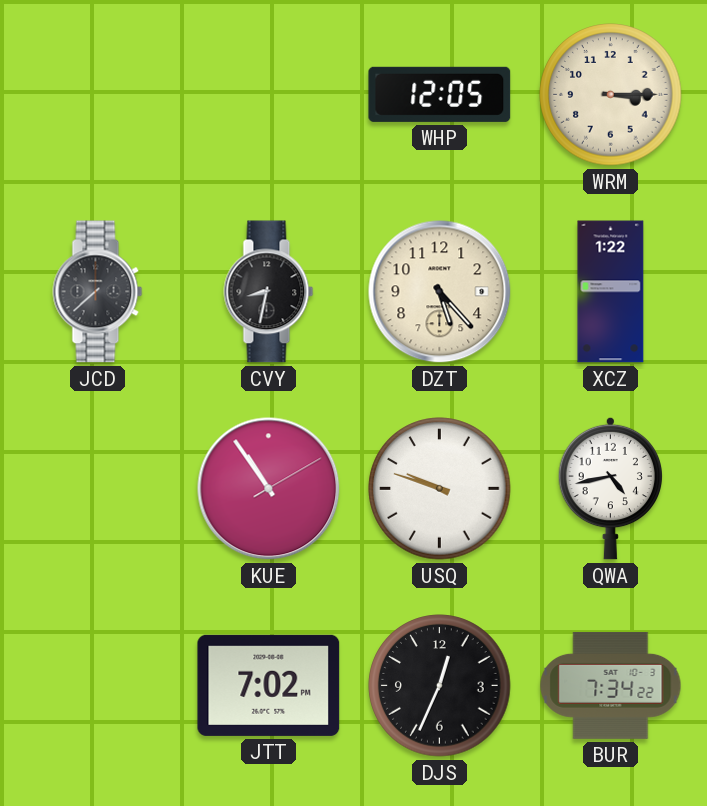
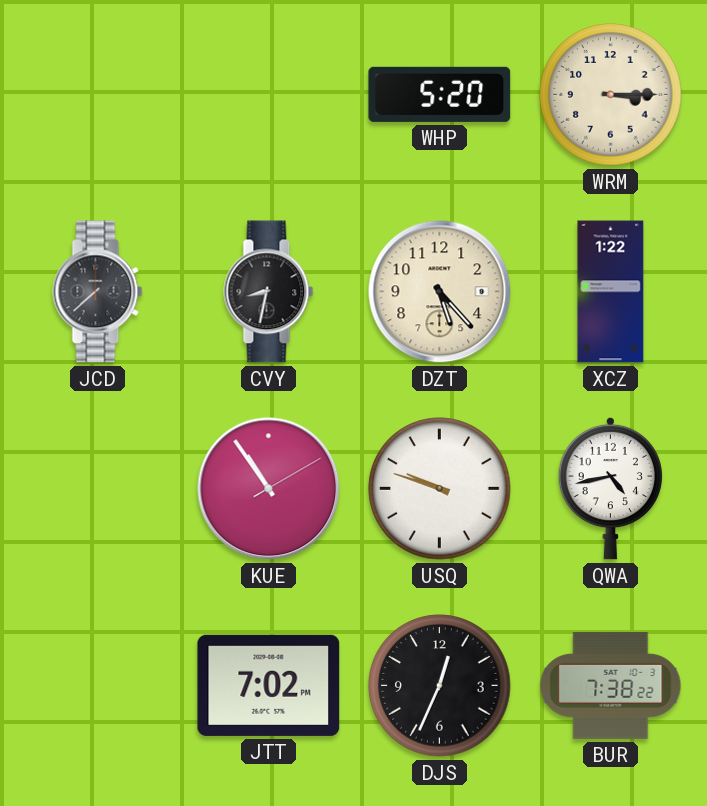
WHP: 12:05 -> 5:20 (440, 94)
BUR: 7:34 -> 7:38 (611, 685)
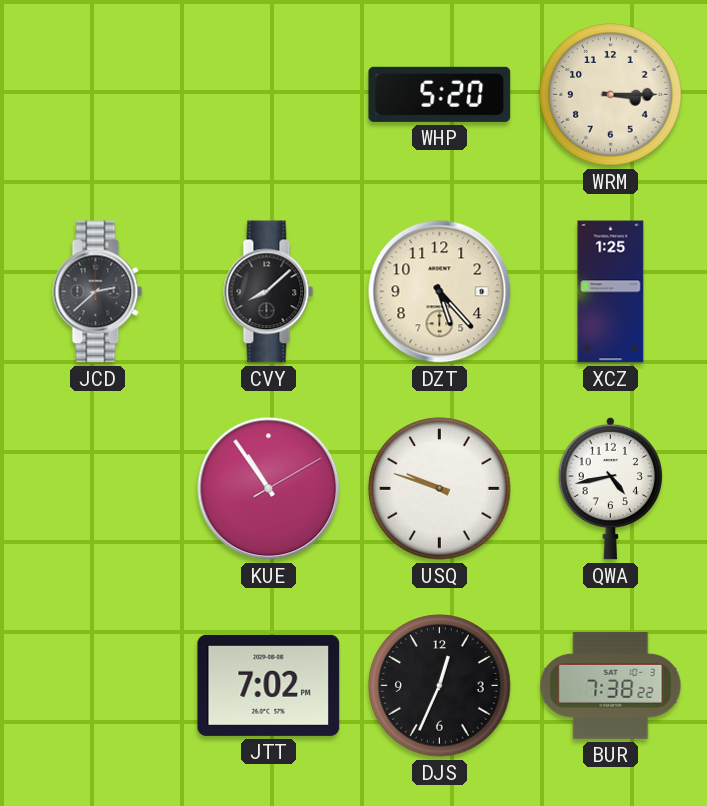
JCD: 7:38 -> 2:38 (98, 292)
CVY: 8:32 -> 8:08 (269, 292)
XCZ: 1:22 -> 1:25 (611, 292)
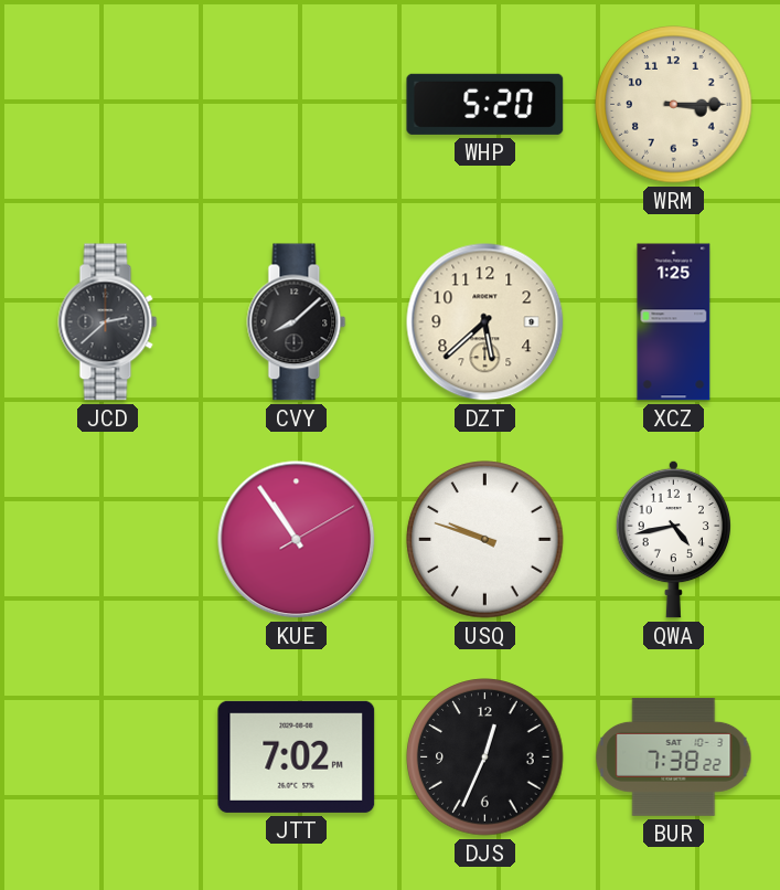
DZT: 5:23 -> 5:38 (485, 322)
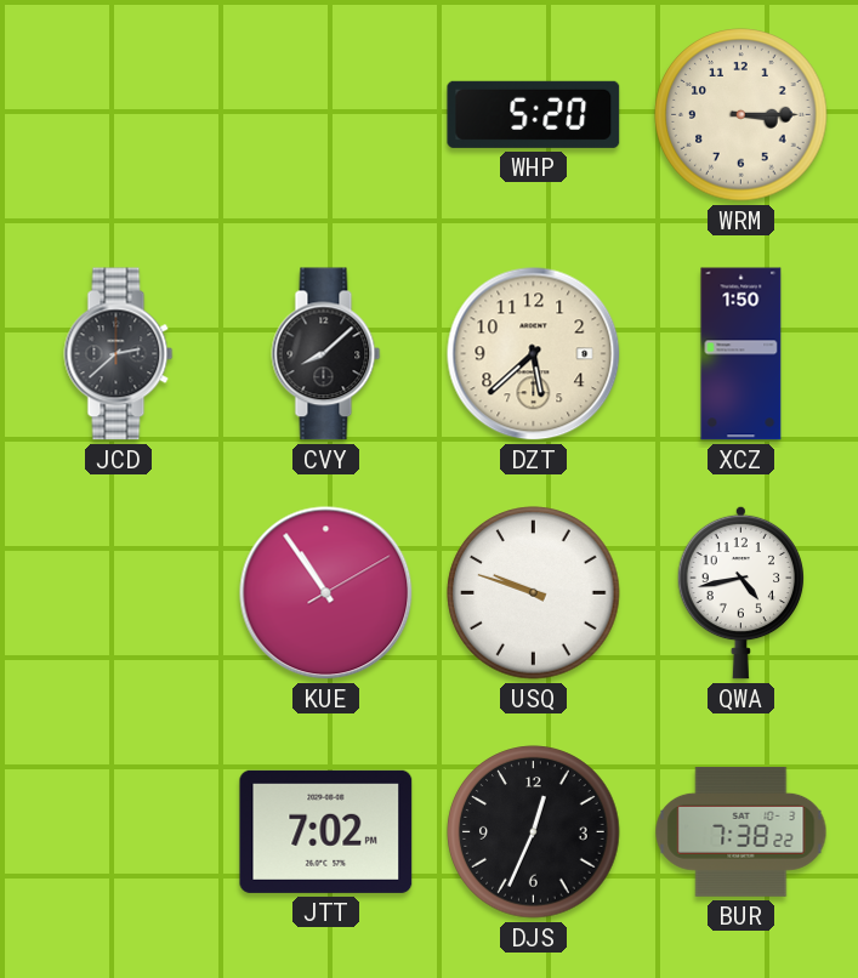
XCZ: 1:25 -> 1:50 (741, 354)
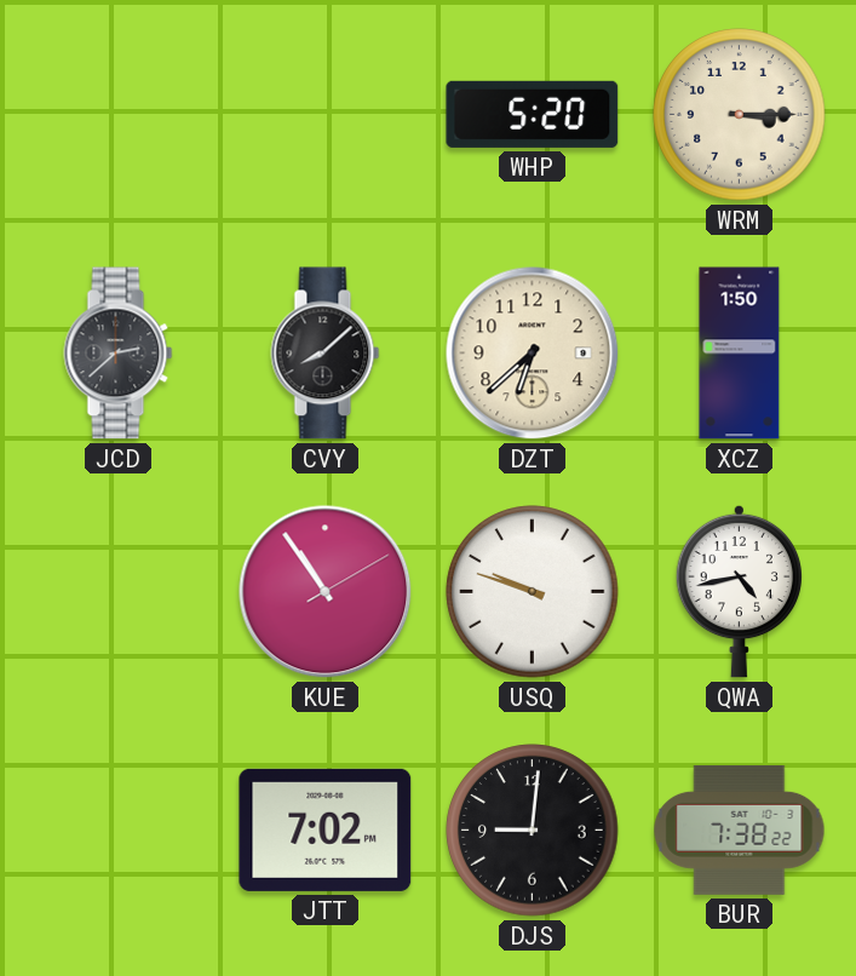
DZT: 5:38 -> 6:38 (533, 354)
DJS: 12:34 -> 9:01 (533, 831)
